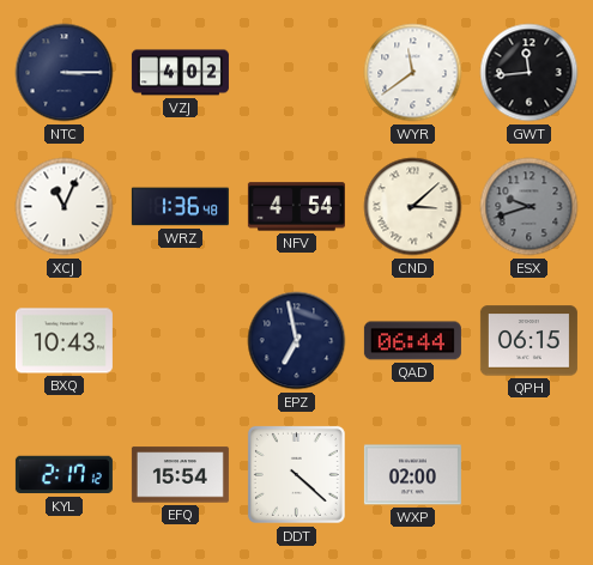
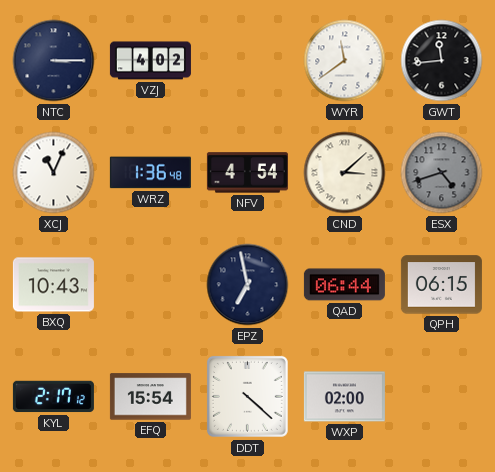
ESX: 9:42 -> 4:42 (442, 173)
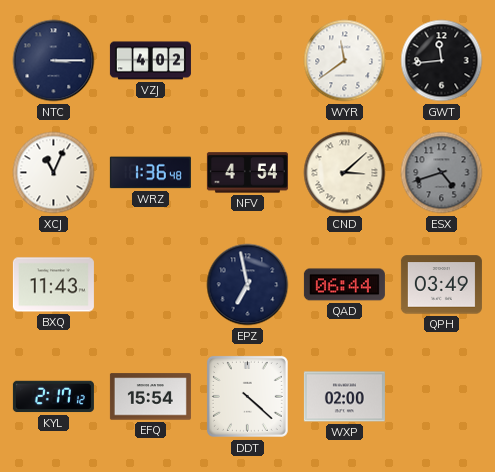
BXQ: 10:43 -> 11:43 (53, 285)
QPH: 06:15 -> 03:49 (441, 285)
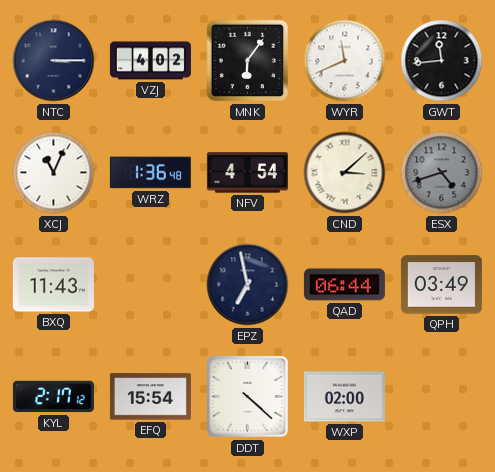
MNK: none -> 6:06 (248, 61)
WYR: 11:39 -> 11:41 (345, 61)
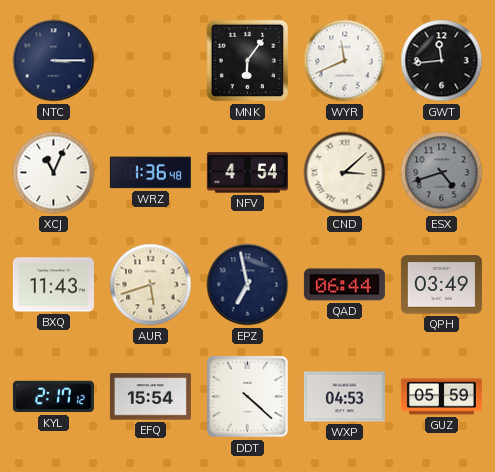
VZJ: 4:02 -> none (150, 61)
AUR: none -> 5:42 (151, 285)
WXP: 02:00 -> 04:53 (344, 397)
GUZ: none -> 05:59 (441, 397)
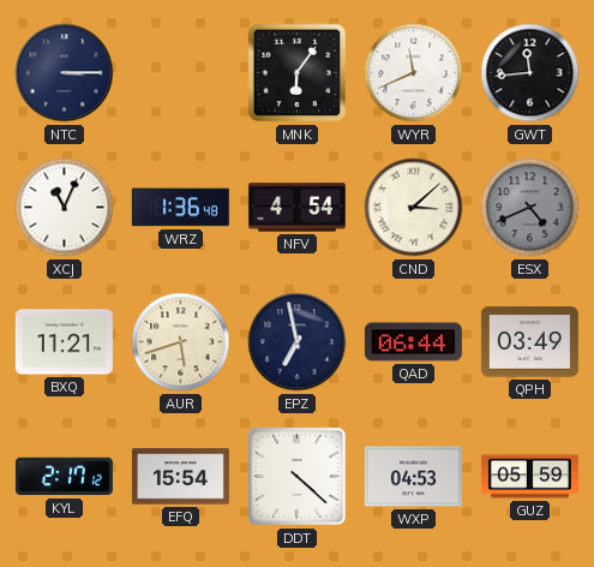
ESX: 4:42 -> 4:41 (530, 208)
BXQ: 11:43 -> 11:21 (64, 342)
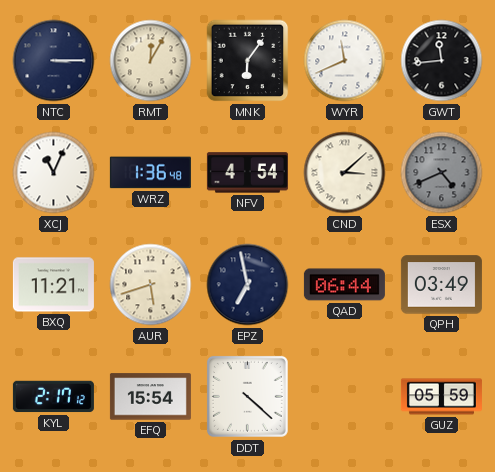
RMT: none -> 12:05 (151, 61)
WXP: 04:53 -> none (413, 477)
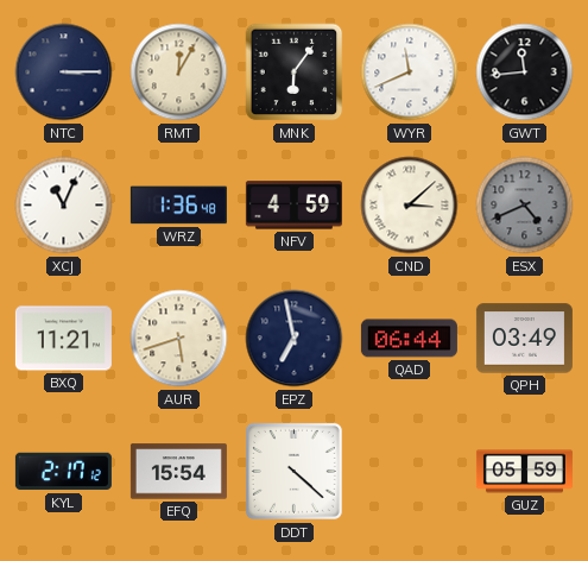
NFV: 4:54 -> 4:59 (293, 206)
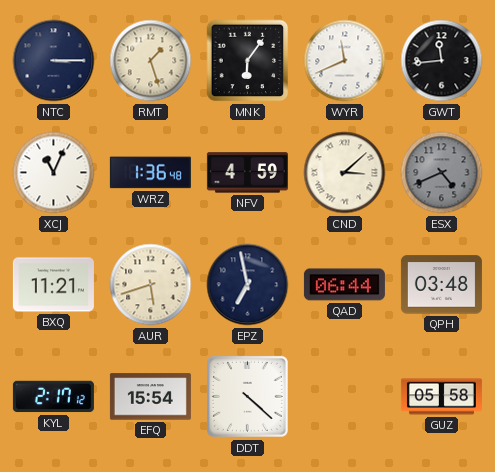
RMT: 12:05 -> 1:27 (151, 61)
QPH: 03:49 -> 03:48 (441, 285)
GUZ: 05:59 -> 05:58 (441, 397)
